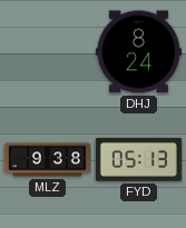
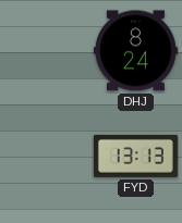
MLZ: 9:38 -> none (47, 160)
FYD: 05:13 -> 13:13 (135, 156)
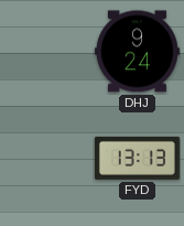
DHJ: 8:24 -> 9:24 (137, 52)
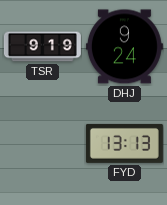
TSR: none -> 9:19 (42, 47)
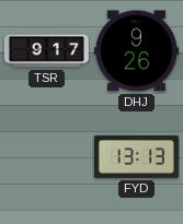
TSR: 9:19 -> 9:17 (46, 51)
DHJ: 9:24 -> 9:26 (136, 51)
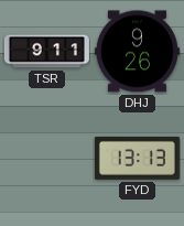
TSR: 9:17 -> 9:11 (46, 52)
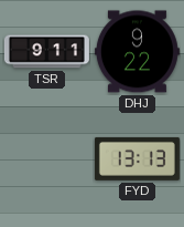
DHJ: 9:26 -> 9:22 (137, 52)
